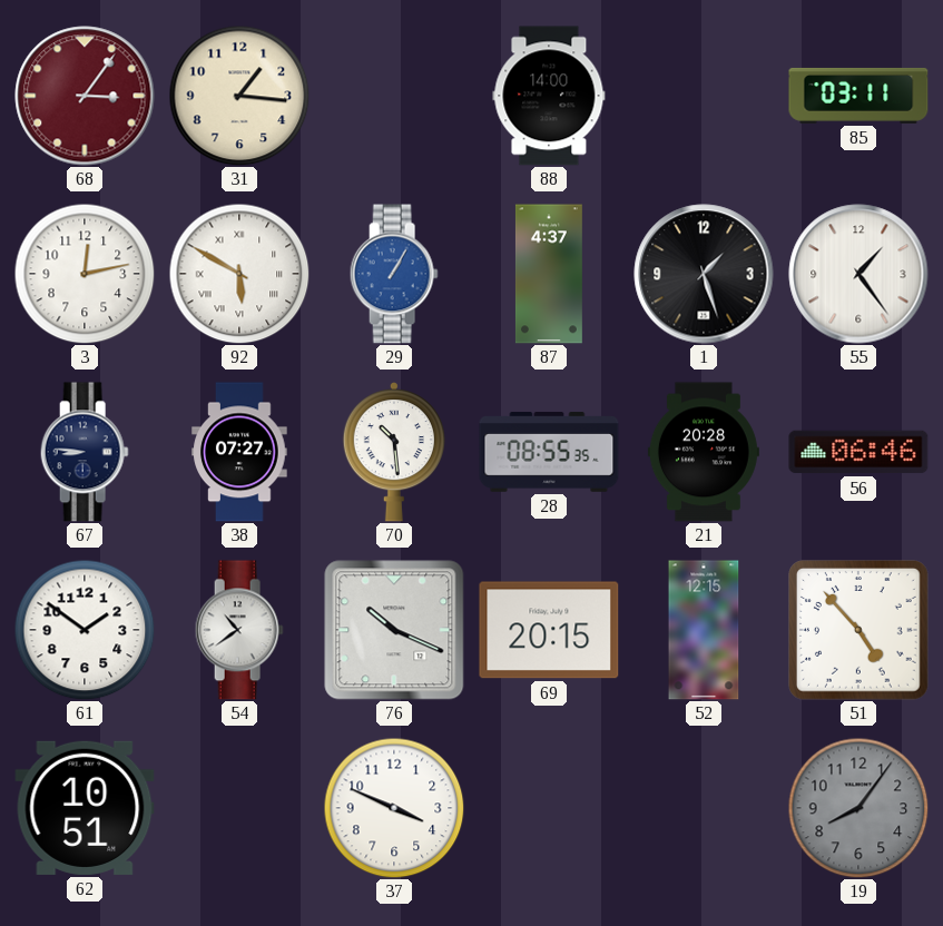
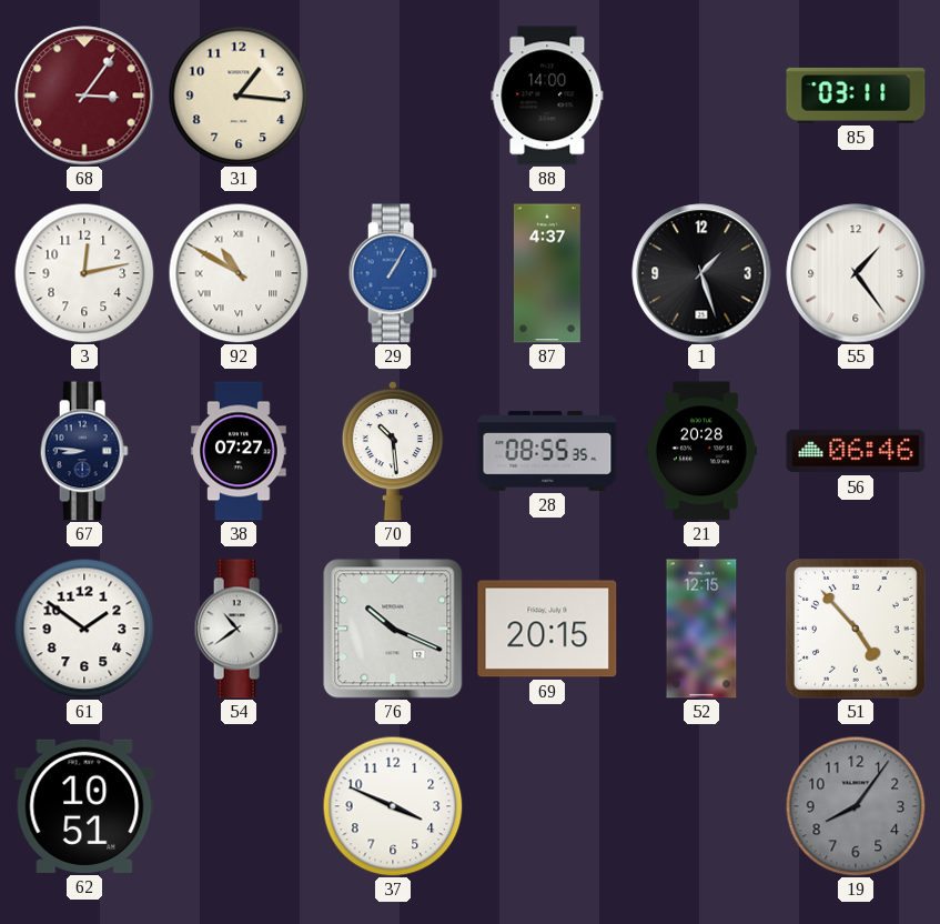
92: 5:50 -> 10:50 (239, 273)
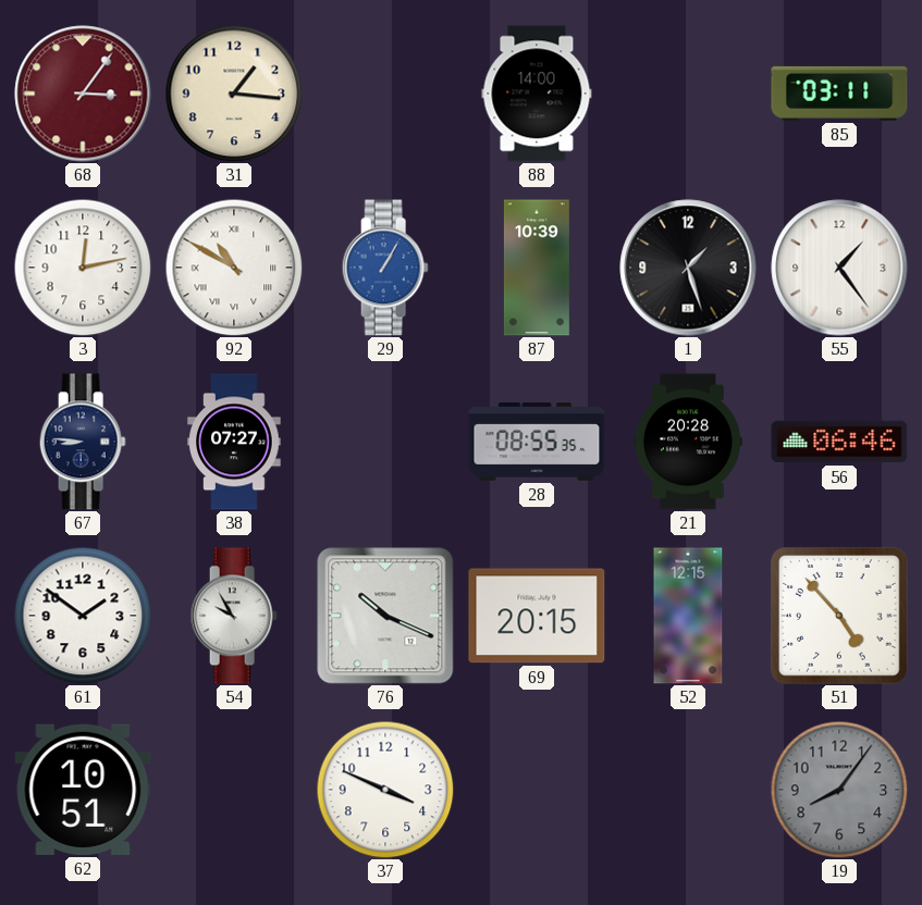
87: 4:37 -> 10:39 (537, 268)
70: 10:29 -> none (392, 451)
54: 10:39 -> 9:55 (234, 616)
